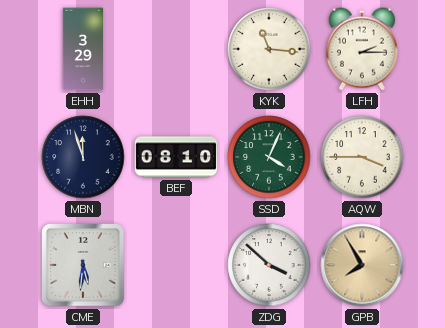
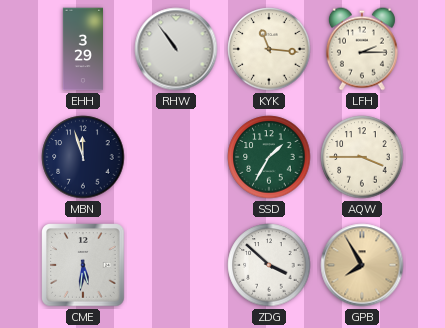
RHW: none -> 10:54 (176, 49)
BEF: 08:10 -> none (176, 157)
SSD: 4:04 -> 1:35 (269, 157)
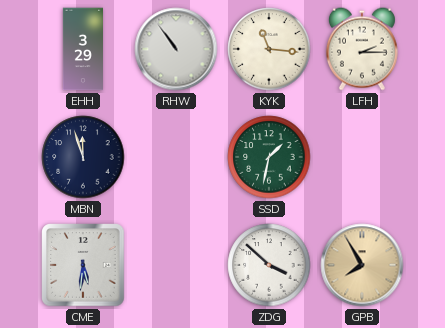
SSD: 1:35 -> 1:32 (269, 157)
AQW: 3:45 -> none (362, 157)
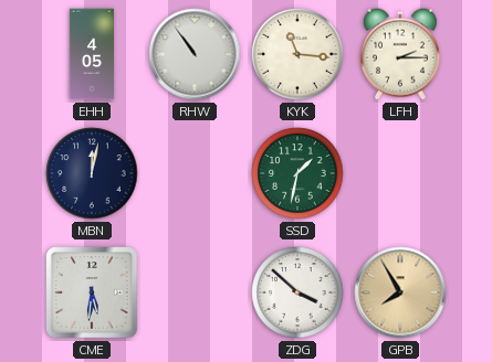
EHH: 3:29 -> 4:05 (91, 54)
MBN: 11:57 -> 12:02 (92, 173)
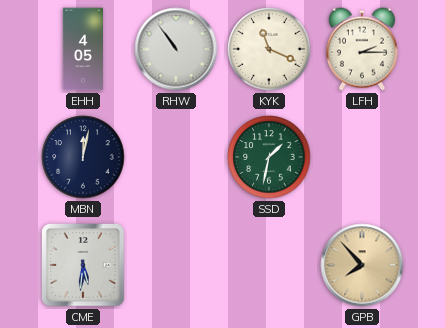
KYK: 11:16 -> 11:19 (269, 49)
ZDG: 3:52 -> none (297, 292)
GPB: 7:55 -> 7:53 (362, 265)
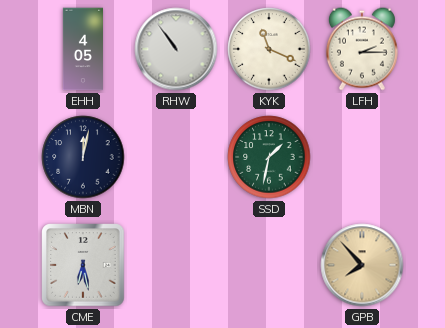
CME: 5:31 -> 6:28 (83, 265)
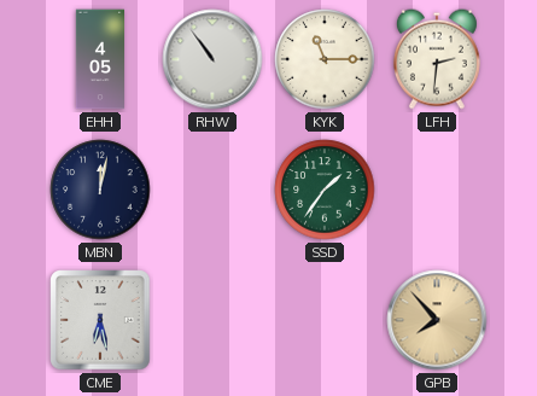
KYK: 11:19 -> 11:15 (325, 59)
LFH: 2:15 -> 2:31 (437, 59)
SSD: 1:32 -> 1:36 (325, 190)
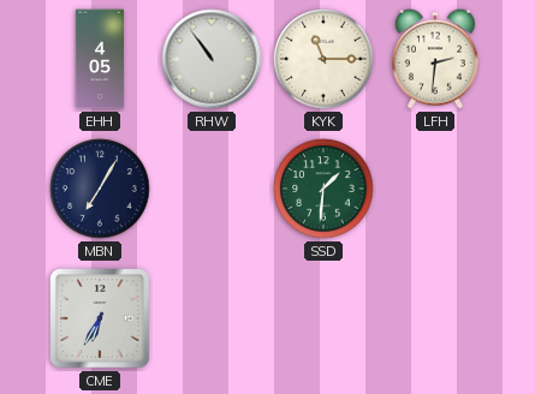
MBN: 12:02 -> 7:05 (100, 189)
SSD: 1:36 -> 1:31 (323, 189)
CME: 6:28 -> 6:35 (100, 318)
GPB: 7:53 -> none (437, 320)
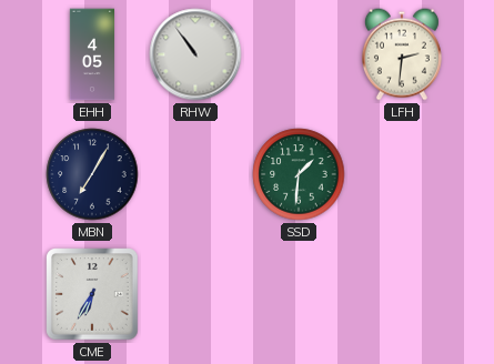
KYK: 11:15 -> none (323, 59)
